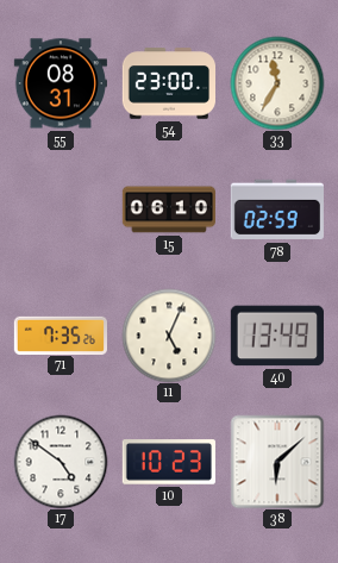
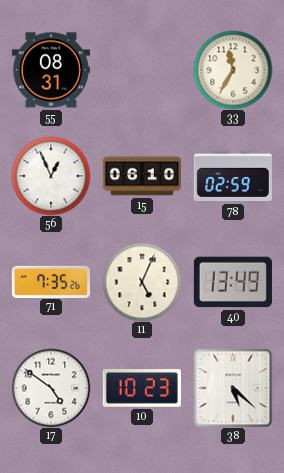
54: 23:00 -> none (168, 83)
56: none -> 12:56 (51, 176)
38: 6:08 -> 5:22 (233, 388)
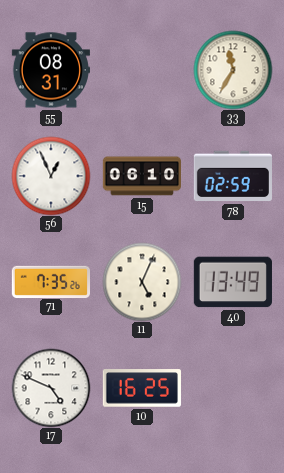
17: 4:51 -> 4:49 (51, 388)
10: 10:23 -> 16:25 (142, 388)
38: 5:22 -> none (233, 388)
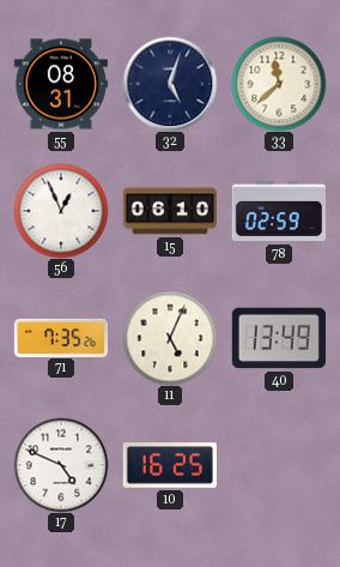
32: none -> 5:03 (170, 84)
33: 11:35 -> 11:38 (279, 84)
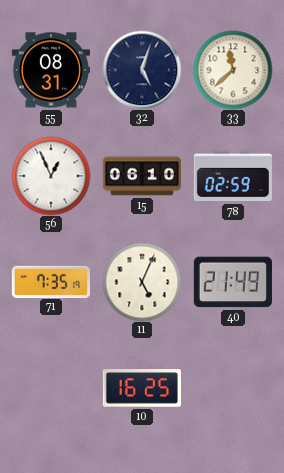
71: 7:35:26 -> 7:35:19 (50, 281)
40: 13:49 -> 21:49 (233, 282)
17: 4:49 -> none (61, 465)
